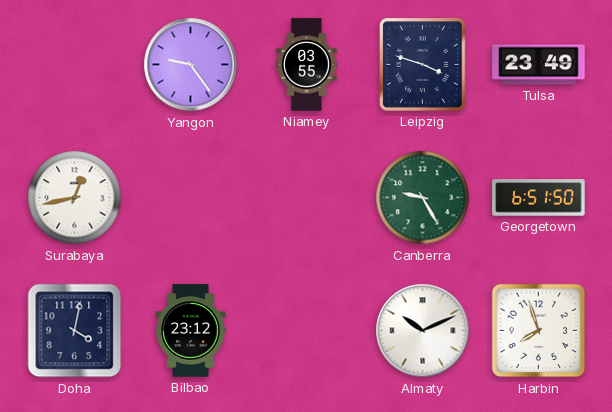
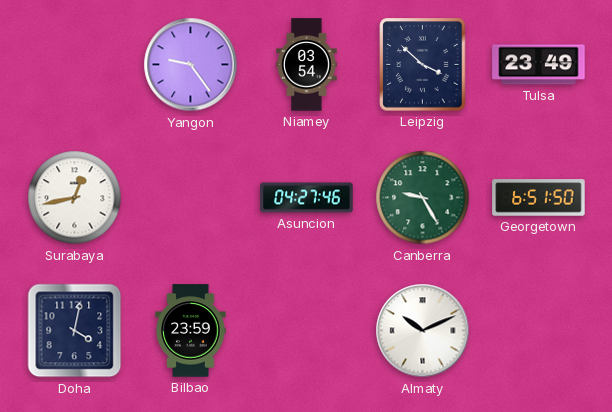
Niamey: 03:55 -> 03:54 (307, 65)
Leipzig: 3:48 -> 3:52 (423, 65)
Asuncion: none -> 04:27 (307, 198)
Bilbao: 23:12 -> 23:59 (191, 331)
Harbin: 7:57 -> none (539, 331)
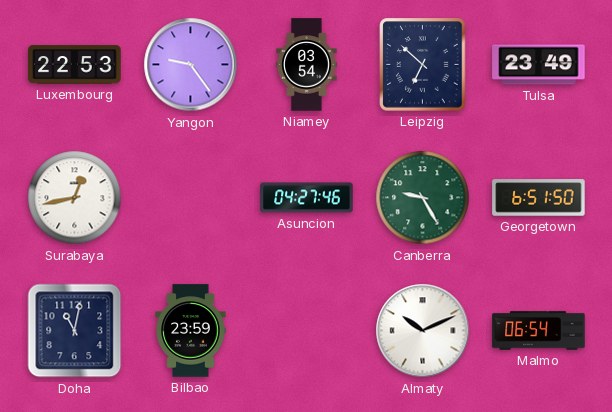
Luxembourg: none -> 22:53 (75, 65)
Leipzig: 3:52 -> 6:52 (423, 65)
Doha: 4:02 -> 11:02 (75, 331)
Malmo: none -> 06:54 (539, 331)
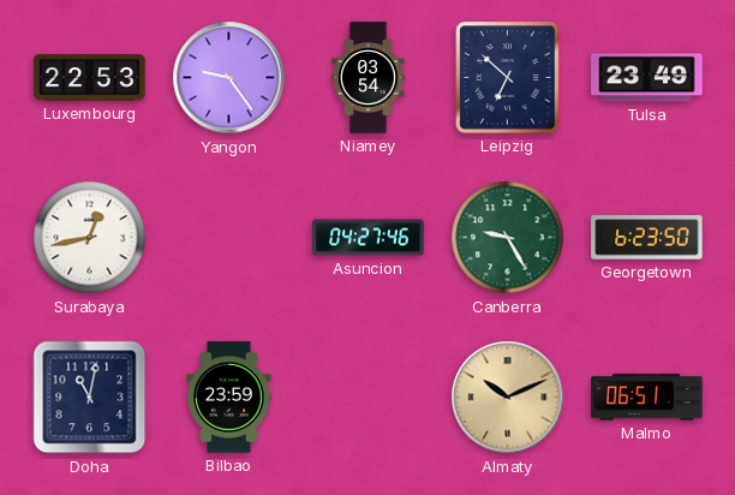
Georgetown: 6:51 -> 6:23 (647, 238)
Almaty dial: white -> champagne (508, 398)
Malmo: 06:54 -> 06:51 (647, 398)
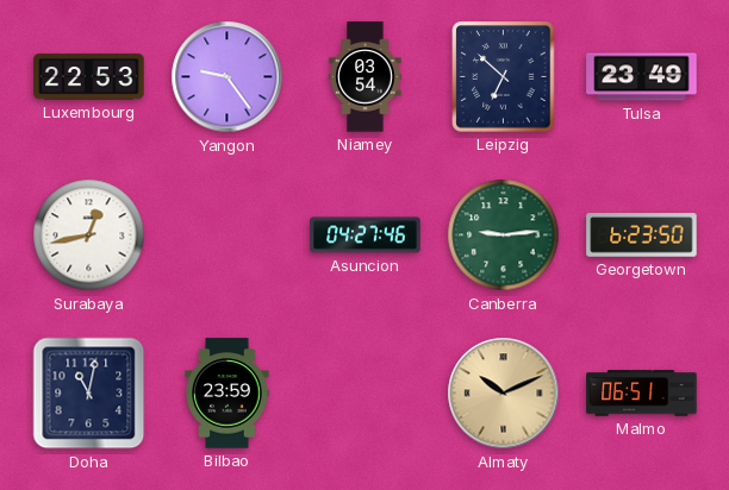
Canberra: 9:25 -> 9:14 (504, 235)
